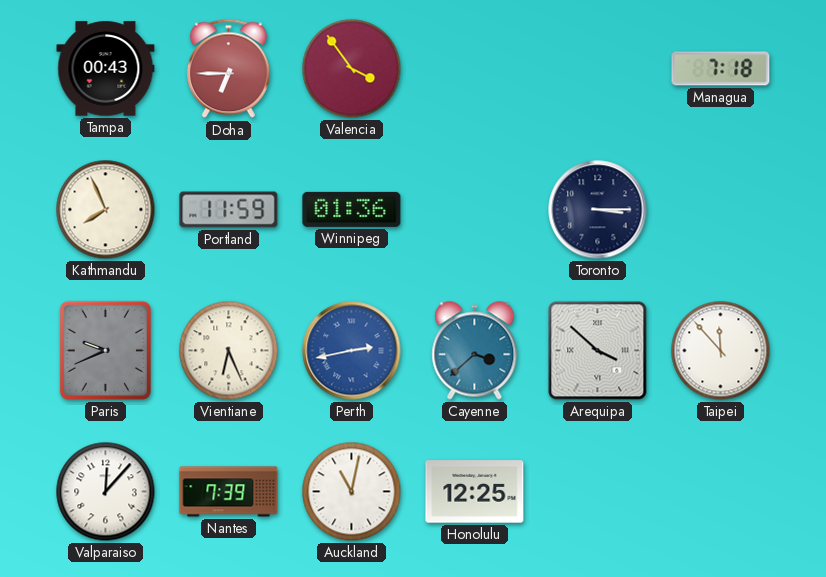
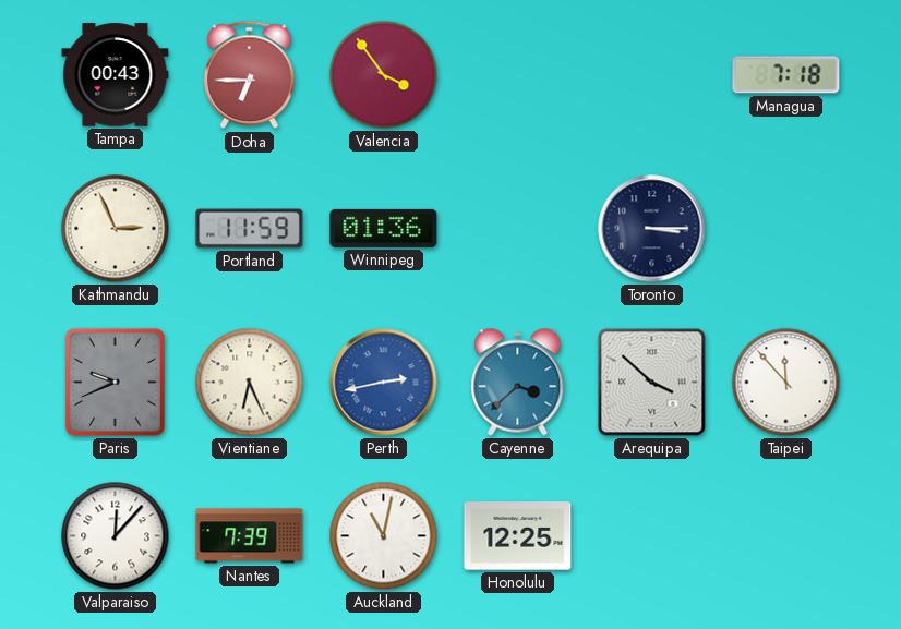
Kathmandu: 7:56 -> 2:56 (116, 229)
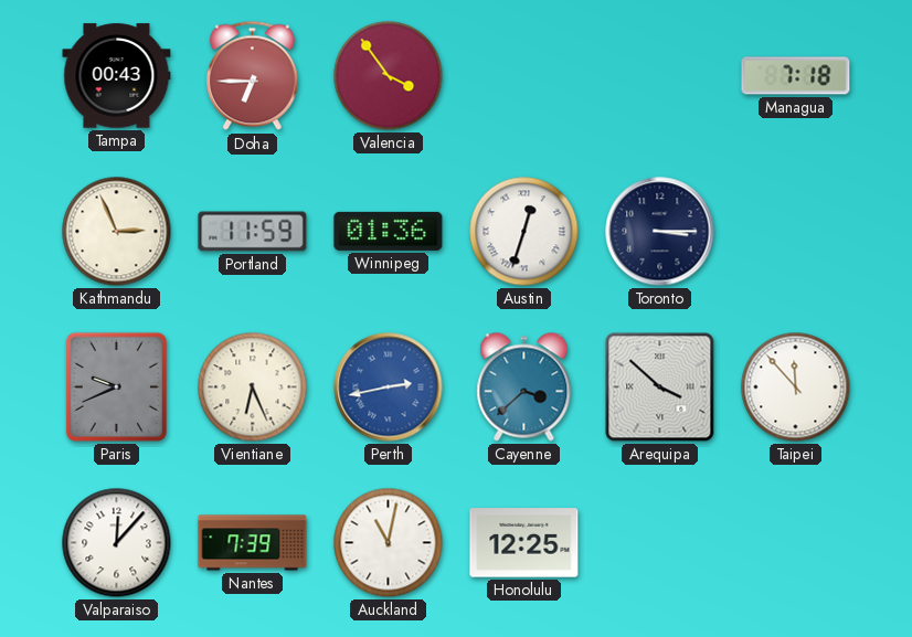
Austin: none -> 12:33 (524, 232)
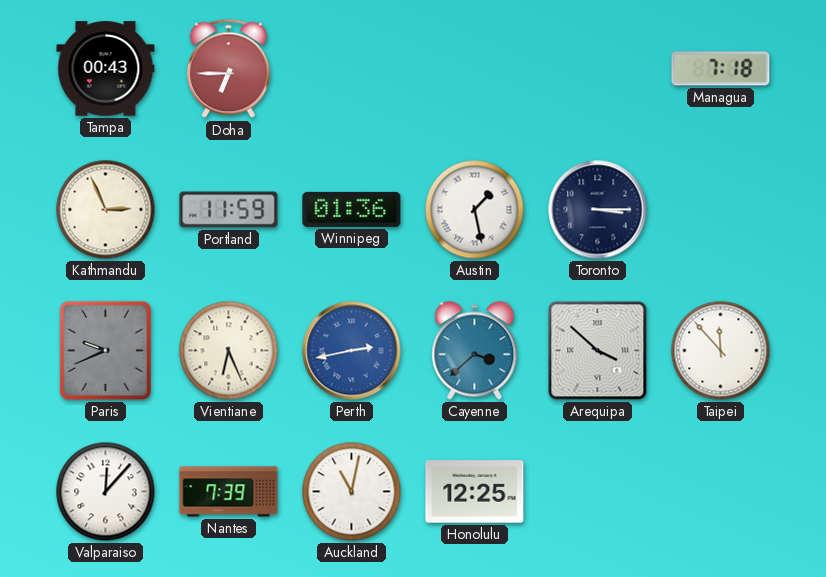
Valencia: 3:54 -> none (389, 76)
Austin: 12:33 -> 1:28 (475, 210)
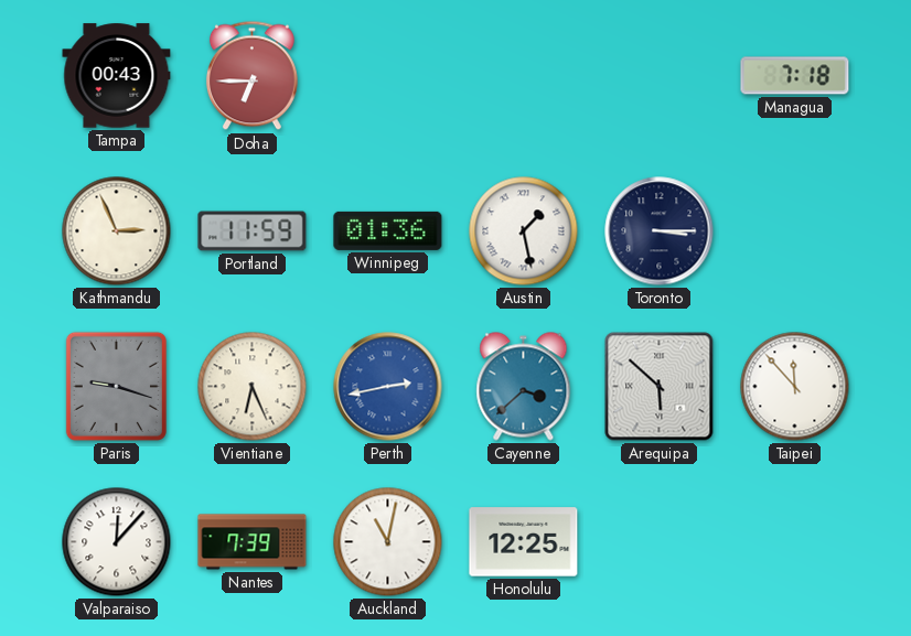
Paris: 9:41 -> 9:18 (116, 386)
Arequipa: 3:52 -> 5:52 (660, 387)
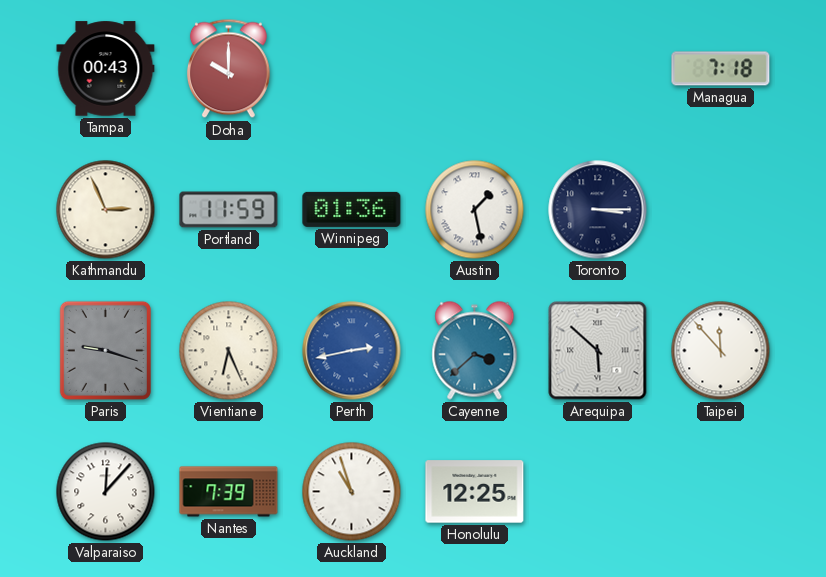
Doha: 6:45 -> 10:00 (228, 69)
Auckland: 11:02 -> 10:57 (352, 492)
